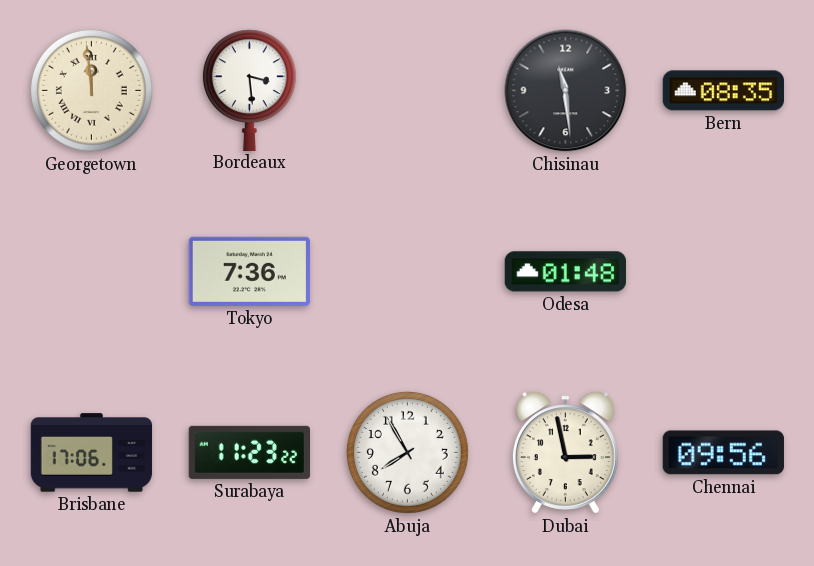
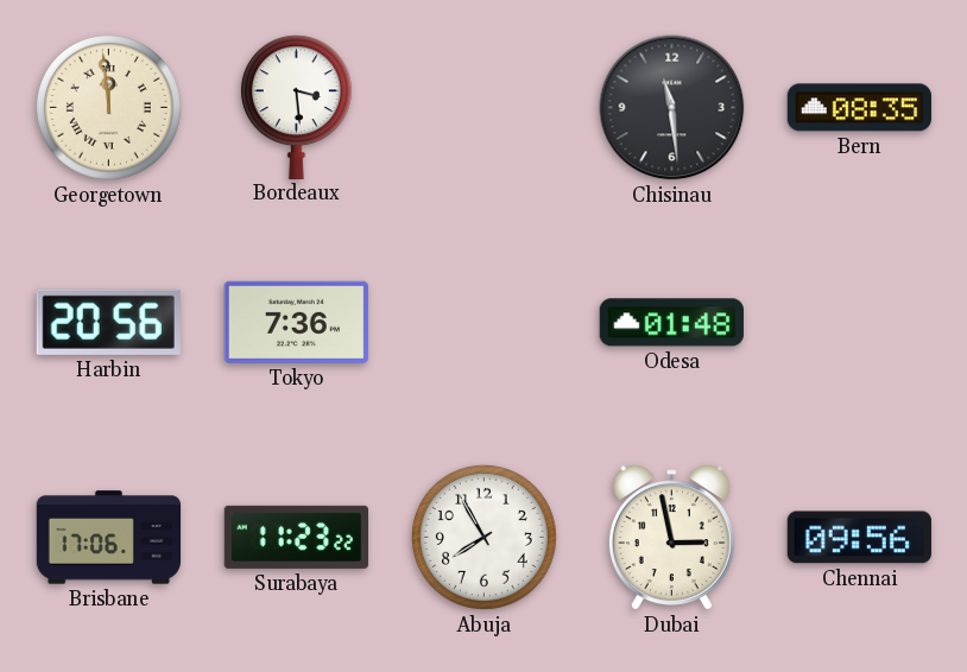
Harbin: none -> 20:56 (108, 322)
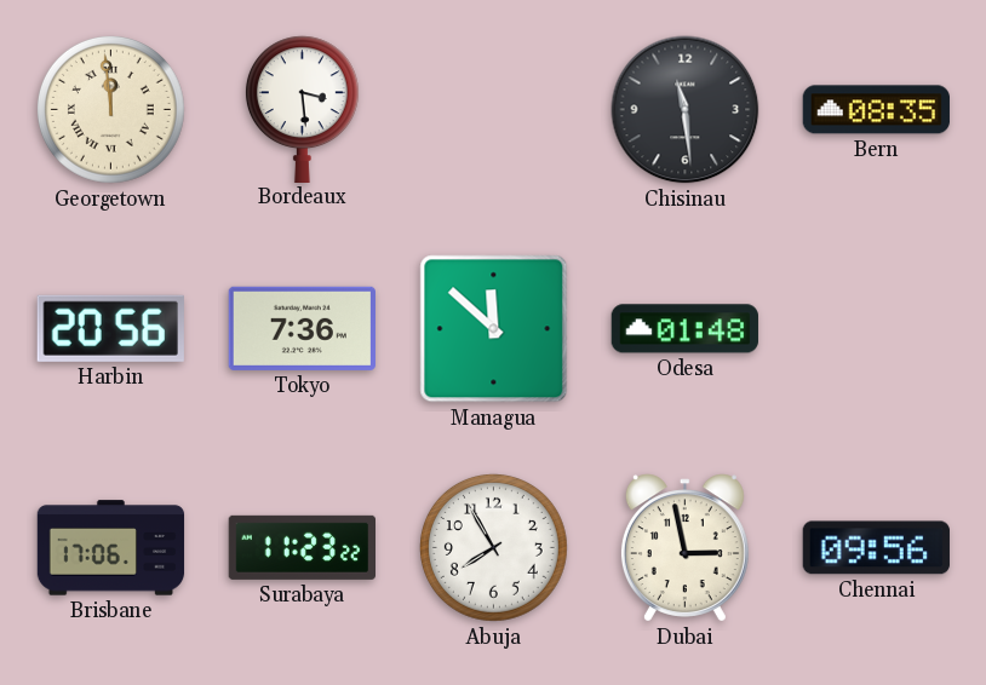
Managua: none -> 11:52 (494, 329)
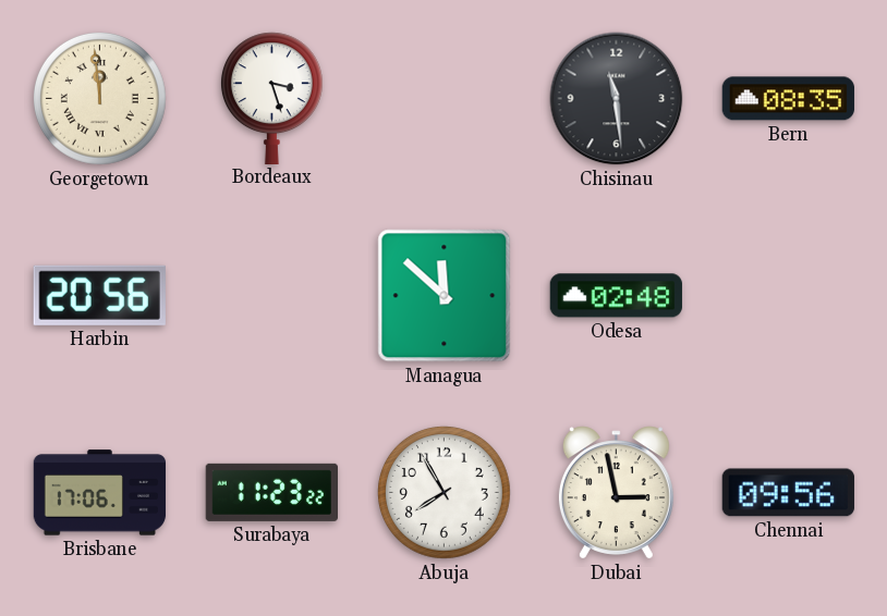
Bordeaux: 3:29 -> 3:27 (271, 98)
Tokyo: 7:36 -> none (302, 328)
Odesa: 01:48 -> 02:48 (616, 296)
